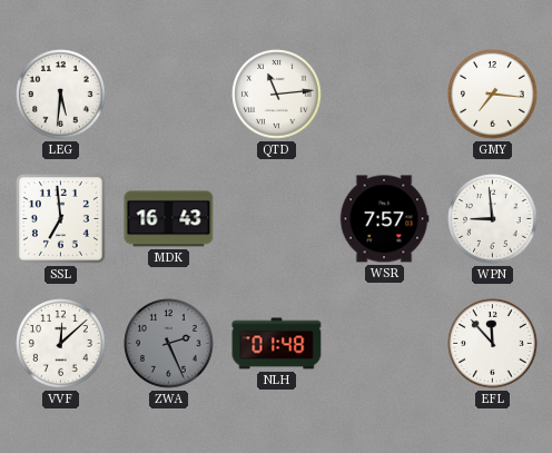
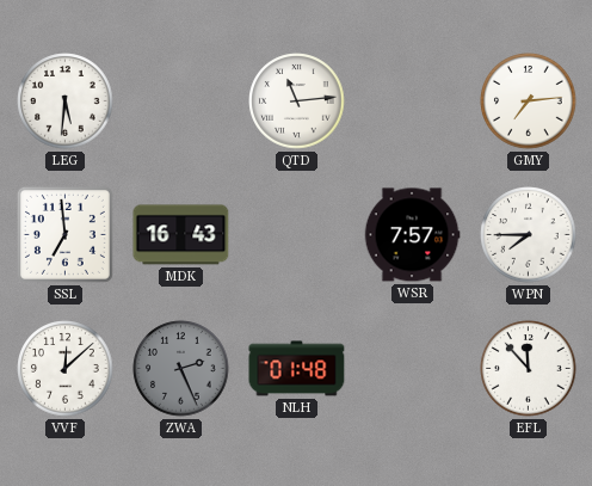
GMY: 7:16 -> 7:14 (529, 101)
WPN: 8:59 -> 7:45 (529, 235)
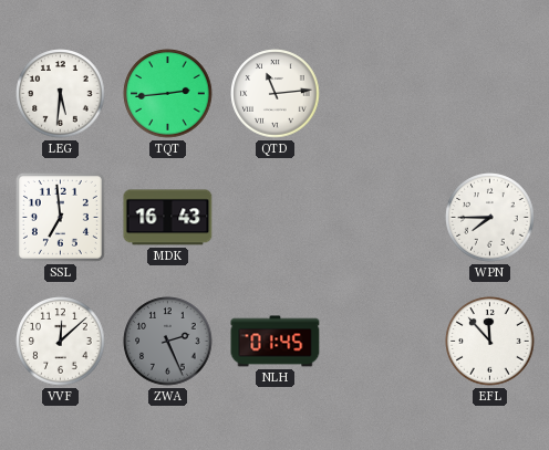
TQT: none -> 2:44 (168, 94)
GMY: 7:14 -> none (529, 101)
WSR: 7:57 -> none (412, 235)
NLH: 01:48 -> 01:45 (276, 342)
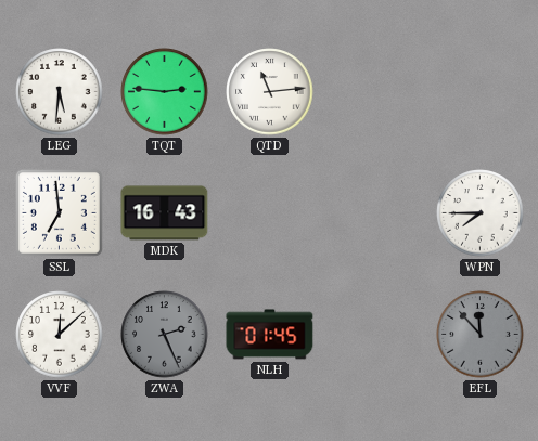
TQT: 2:44 -> 2:46 (165, 92)
EFL dial: white -> grey (481, 335)
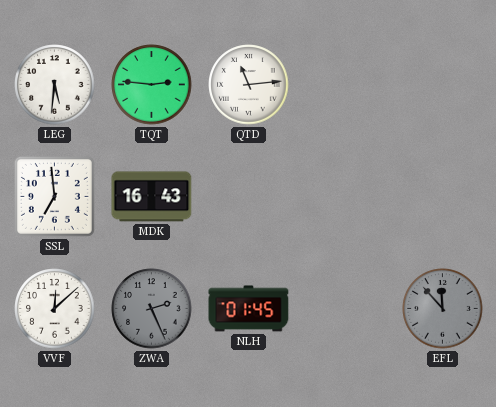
WPN: 7:45 -> none (481, 213)
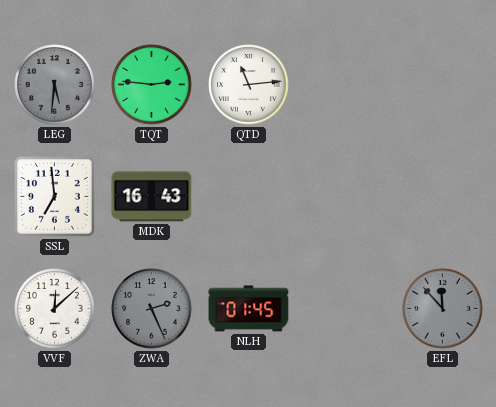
LEG dial: white -> grey (55, 85)
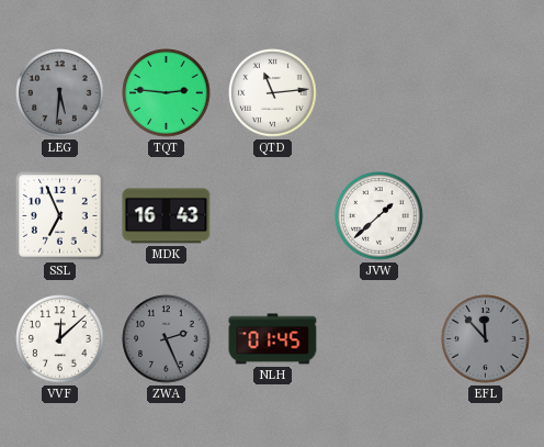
SSL: 6:59 -> 6:56 (59, 215)
JVW: none -> 1:38 (379, 216)
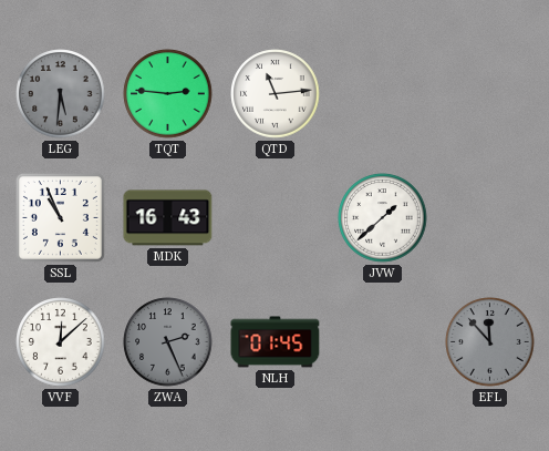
SSL: 6:56 -> 10:56 (60, 217)
